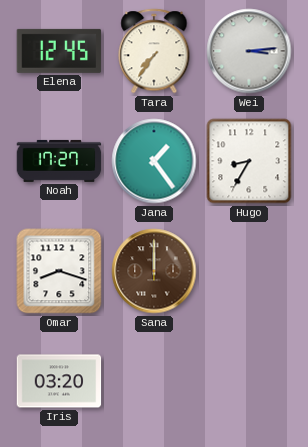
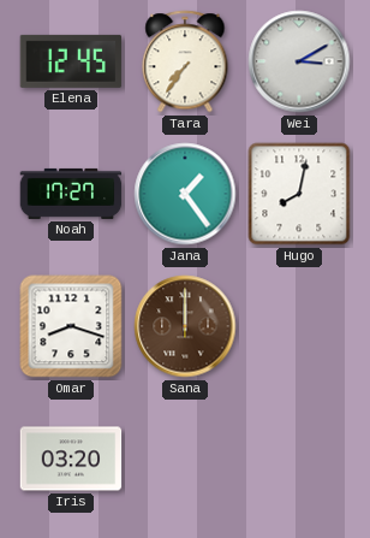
Wei: 3:14 -> 3:10 (299, 61)
Hugo: 8:35 -> 8:02 (299, 194)
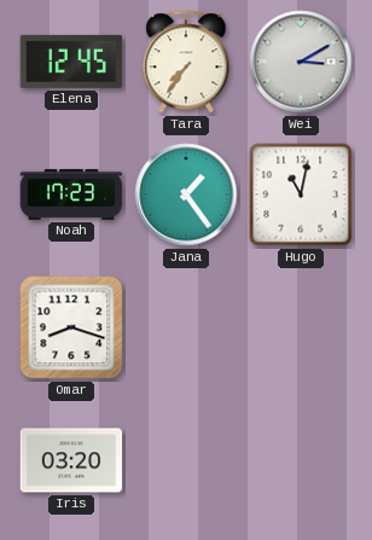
Noah: 17:27 -> 17:23 (71, 194)
Hugo: 8:02 -> 11:02 (301, 194)
Sana: 12:00 -> none (185, 326)
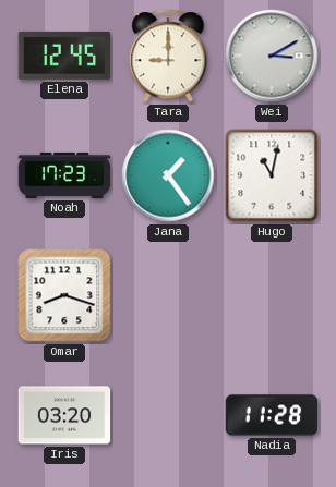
Tara: 7:36 -> 9:00 (168, 56)
Nadia: none -> 11:28 (272, 415)
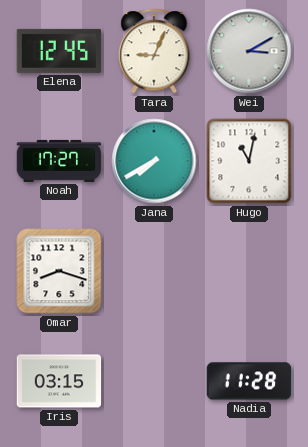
Tara: 9:00 -> 9:04 (154, 51)
Noah: 17:23 -> 17:27 (59, 161)
Jana: 1:24 -> 7:40 (154, 161)
Iris: 03:20 -> 03:15 (59, 381)
